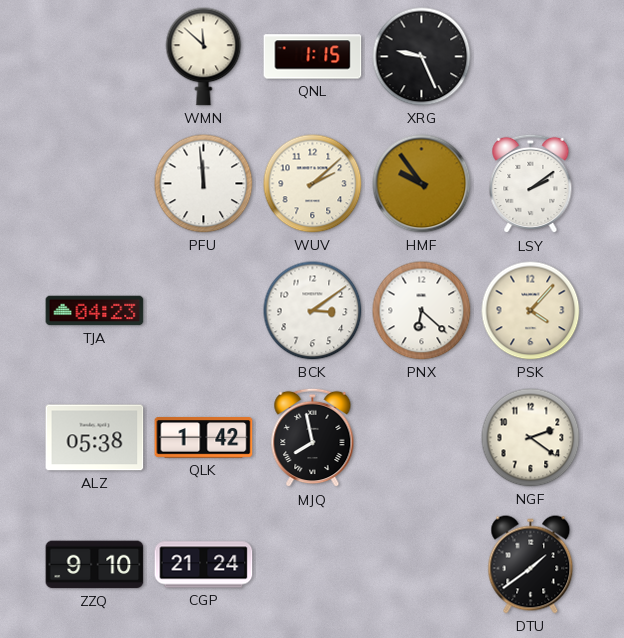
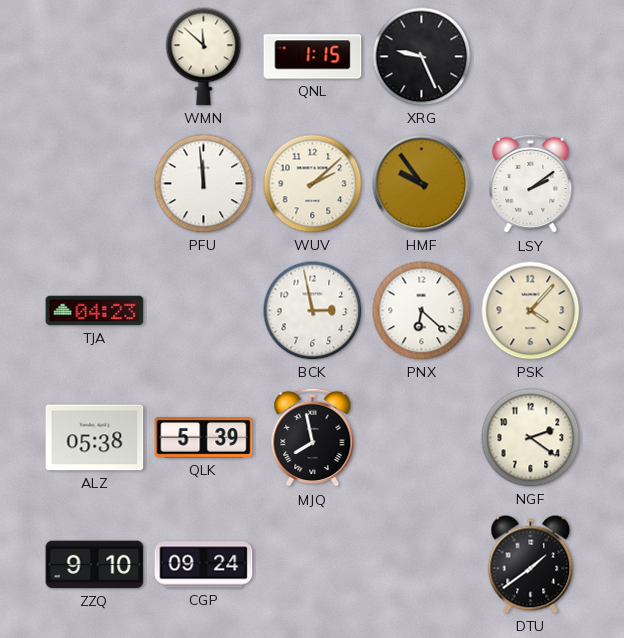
BCK: 3:09 -> 2:58 (313, 311)
QLK: 1:42 -> 5:39 (204, 438)
CGP: 21:24 -> 09:24 (204, 565)
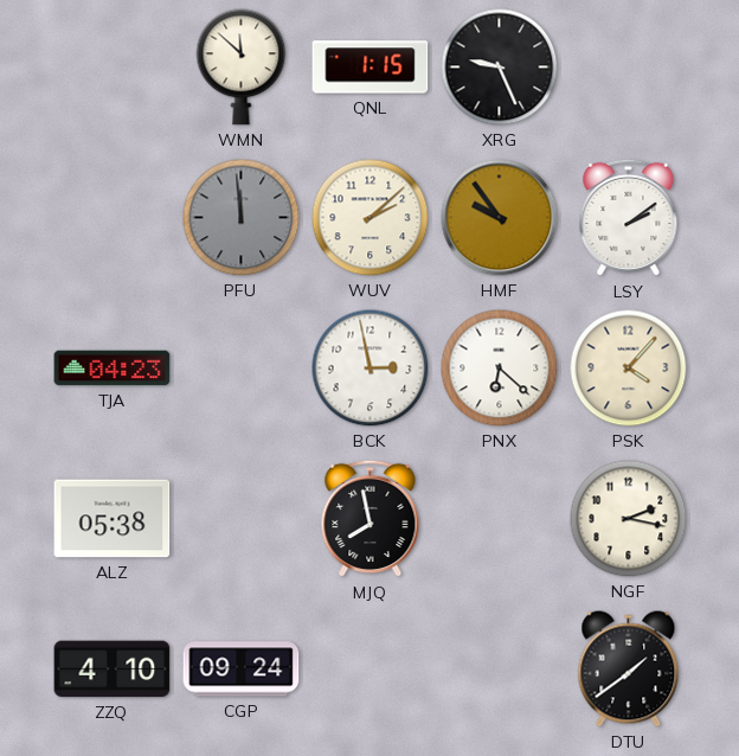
PFU dial: white -> grey (242, 218)
QLK: 5:39 -> none (204, 438)
NGF: 2:21 -> 2:17 (629, 519)
ZZQ: 9:10 -> 4:10 (113, 669)
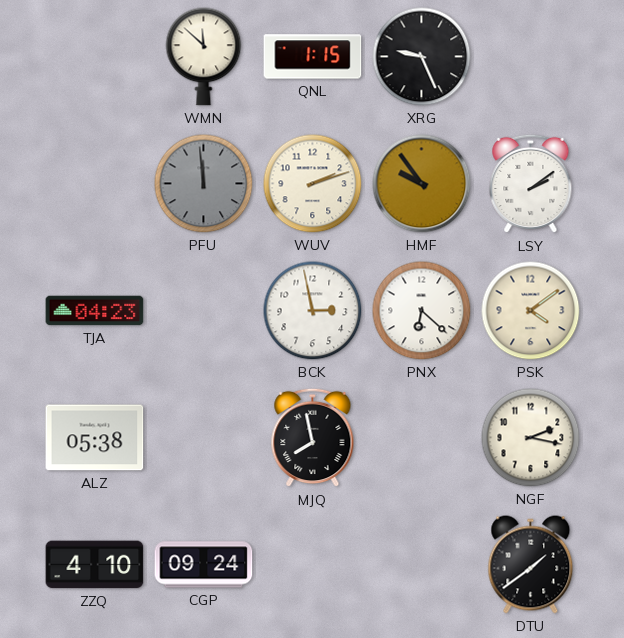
WUV: 2:08 -> 2:12 (313, 184)
PSK: 4:07 -> 4:09 (531, 311)
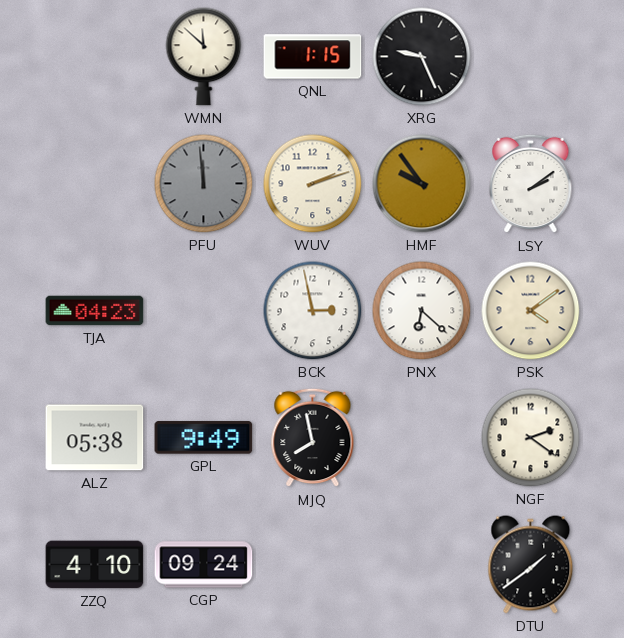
GPL: none -> 9:49 (204, 438)
NGF: 2:17 -> 2:21 (531, 438)
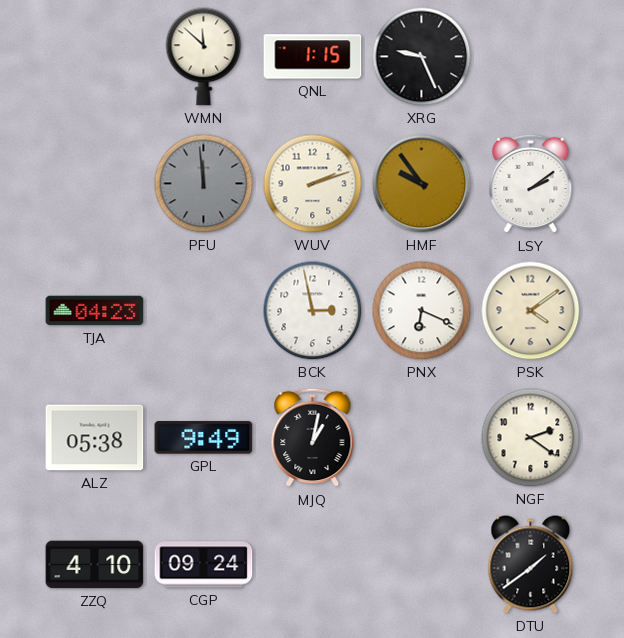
PNX: 6:22 -> 6:19 (422, 311)
MJQ: 7:58 -> 1:02 (313, 438)
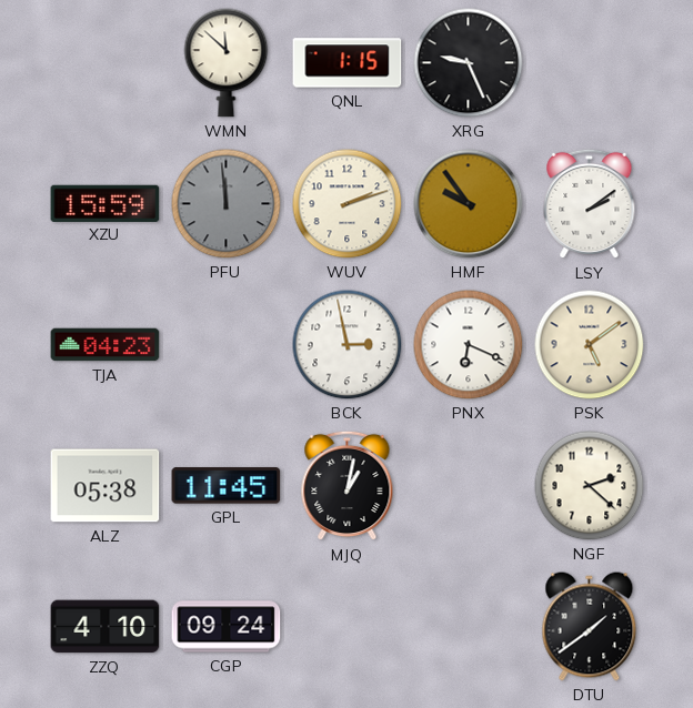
XZU: none -> 15:59 (106, 203)
PSK: 4:09 -> 5:09 (590, 345)
GPL: 9:49 -> 11:45 (227, 486)
NGF: 2:21 -> 2:22 (590, 486)
